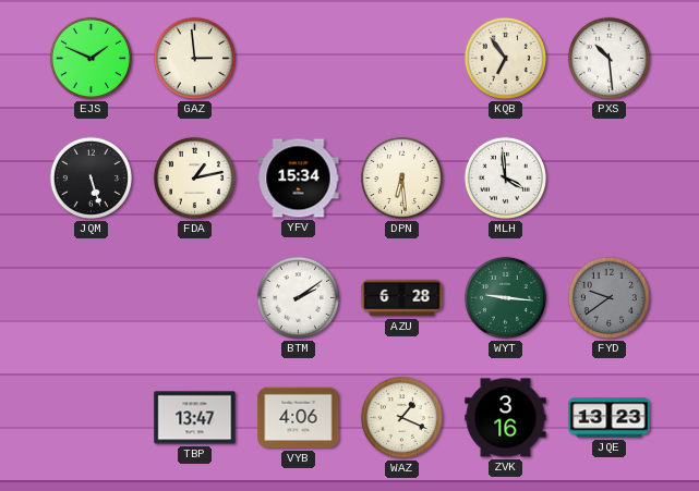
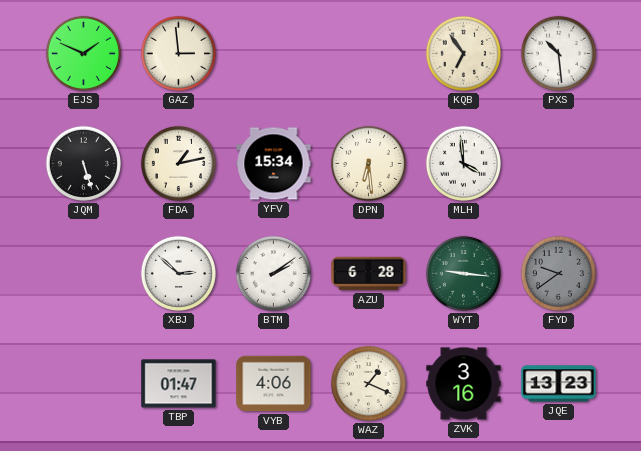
XBJ: none -> 2:52 (178, 273)
TBP: 13:47 -> 01:47 (179, 384)
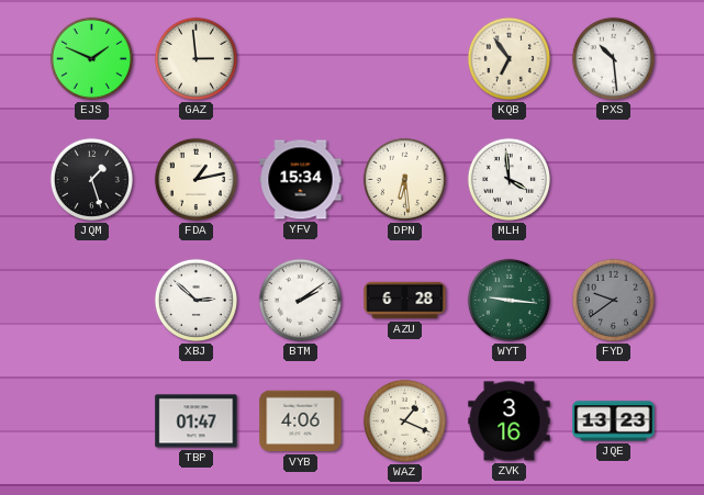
JQM: 5:27 -> 1:27 (91, 179)
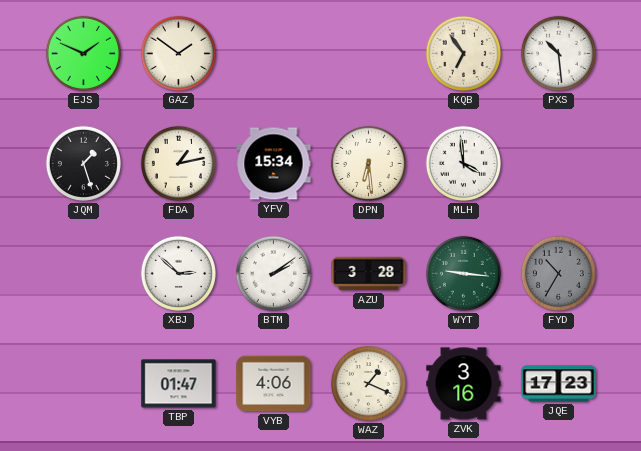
GAZ: 2:59 -> 1:51 (178, 53)
AZU: 6:28 -> 3:28 (369, 274)
FYD: 9:39 -> 10:35 (558, 273)
JQE: 13:23 -> 17:23 (559, 384)
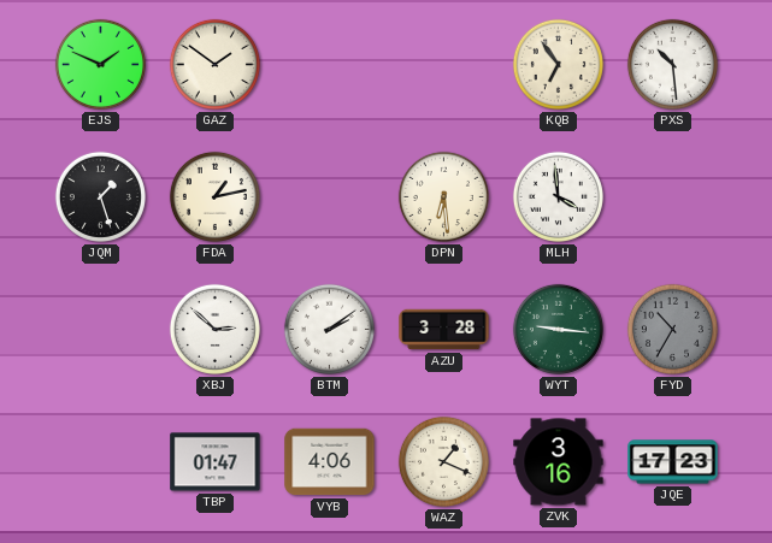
YFV: 15:34 -> none (274, 164)
